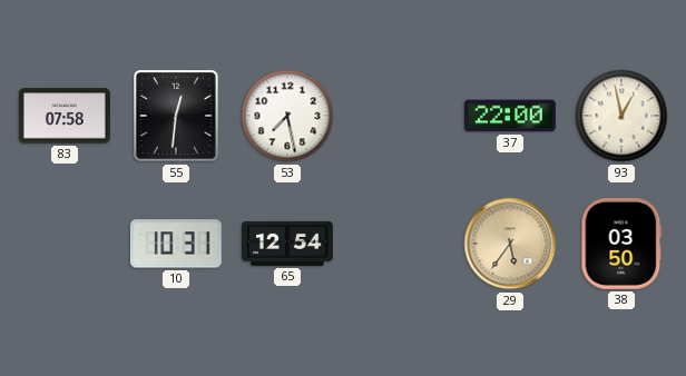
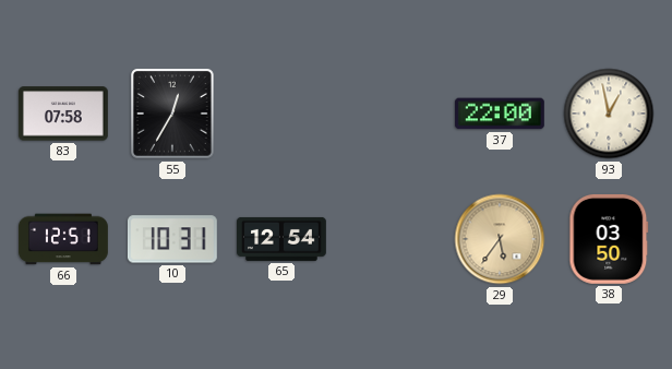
55: 12:31 -> 12:35 (173, 115)
53: 7:28 -> none (287, 116)
66: none -> 12:51 (64, 239)
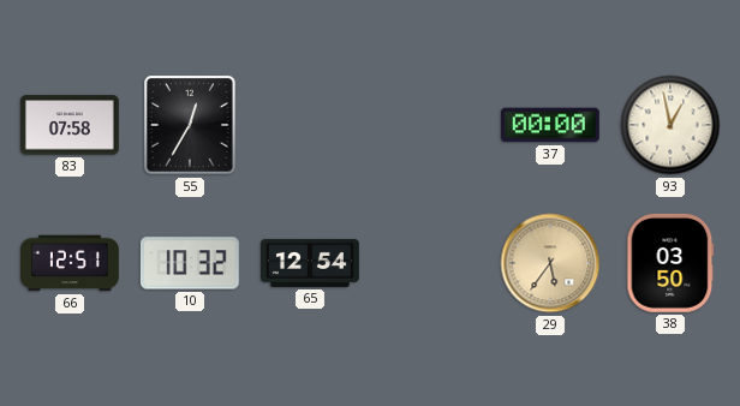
37: 22:00 -> 00:00 (550, 125)
10: 10:31 -> 10:32 (190, 263)
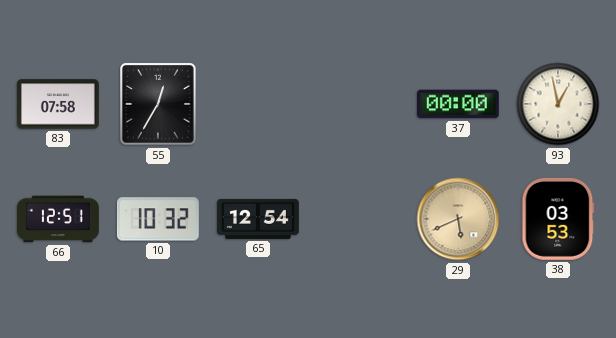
29: 5:36 -> 5:41 (458, 219)
38: 03:50 -> 03:53 (558, 219)
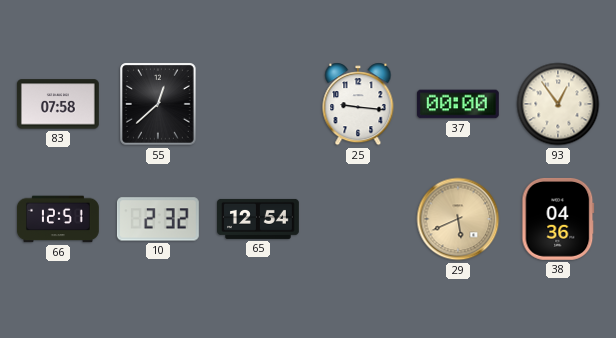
55: 12:35 -> 12:38 (159, 105)
25: none -> 9:16 (358, 104)
93: 12:58 -> 12:54 (558, 104)
10: 10:32 -> 2:32 (158, 219)
38: 03:53 -> 04:36 (558, 219)
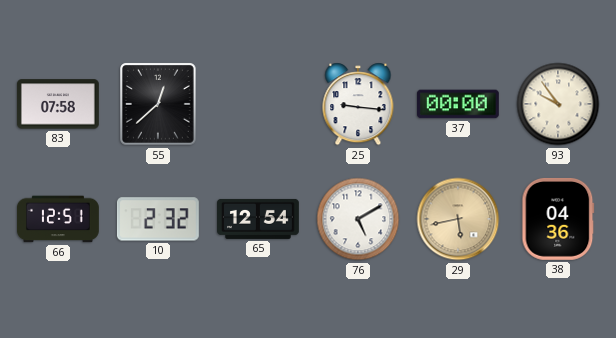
93: 12:54 -> 9:54 (558, 104)
76: none -> 5:10 (358, 219)
29: 5:41 -> 5:43 (458, 219)
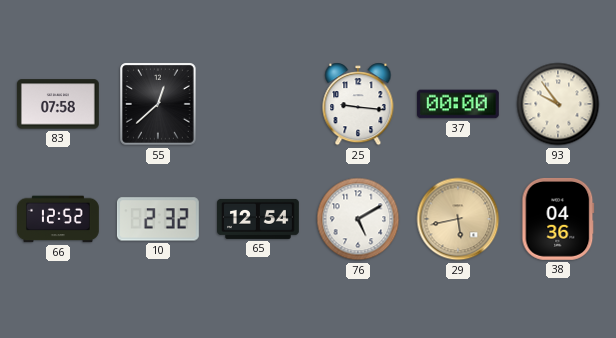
66: 12:51 -> 12:52 (59, 219)
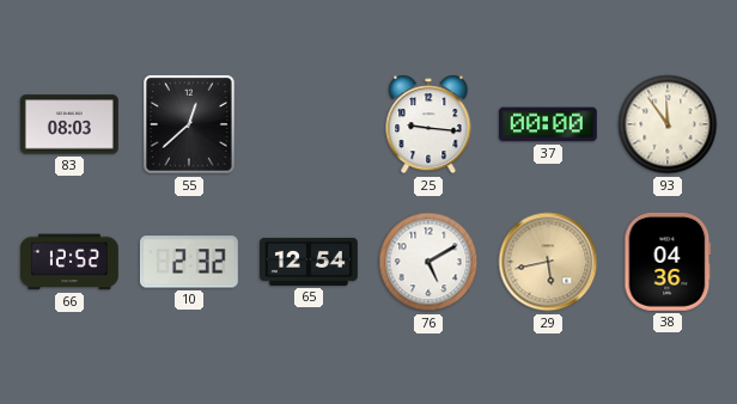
83: 07:58 -> 08:03 (69, 124)
93: 9:54 -> 11:54 (668, 124)
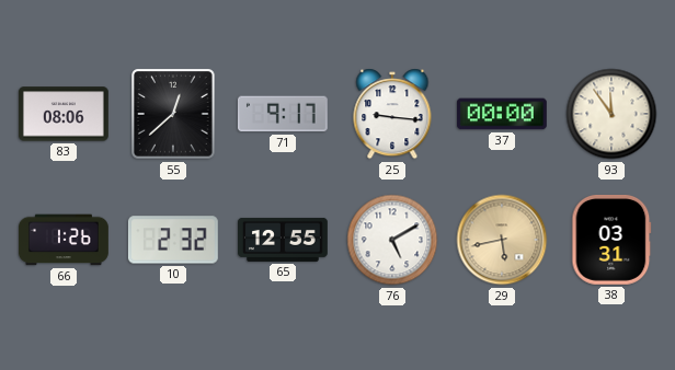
83: 08:03 -> 08:06 (64, 114)
71: none -> 9:17 (283, 114)
66: 12:52 -> 1:26 (65, 240)
65: 12:54 -> 12:55 (284, 240)
38: 04:36 -> 03:31 (611, 240)
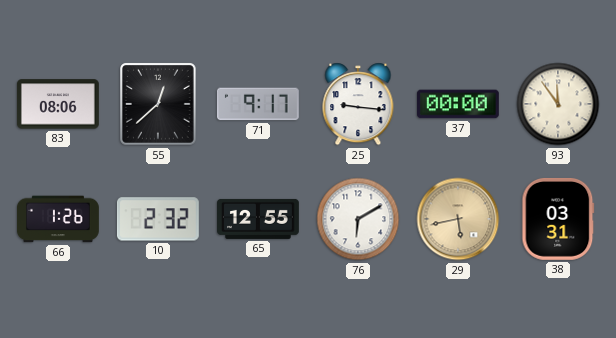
76: 5:10 -> 6:10 (358, 219)
